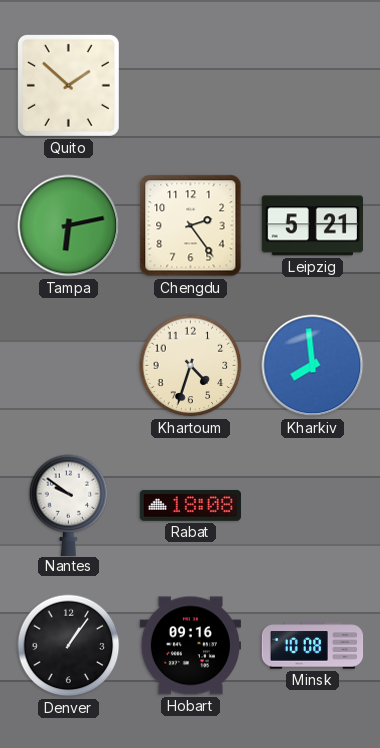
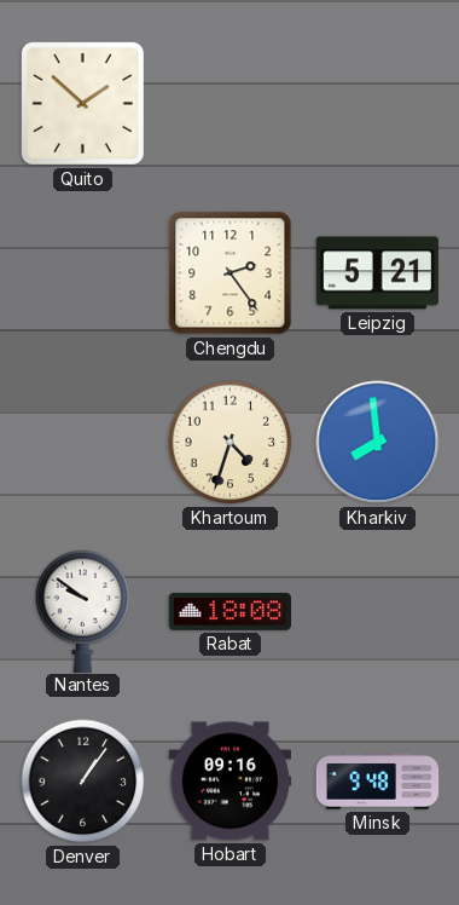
Tampa: 6:13 -> none (69, 226)
Minsk: 10:08 -> 9:48 (378, 782)
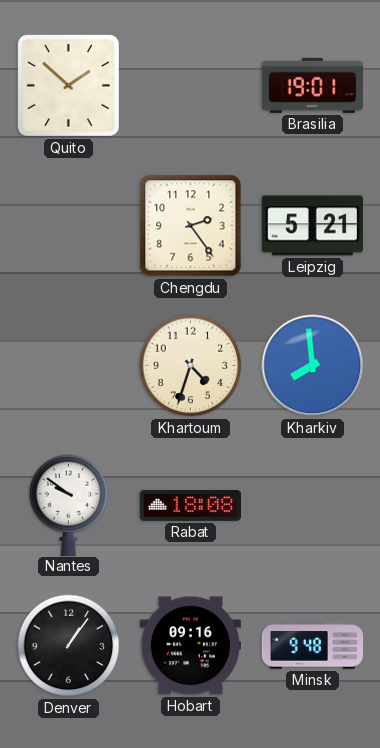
Brasilia: none -> 19:01 (312, 85)
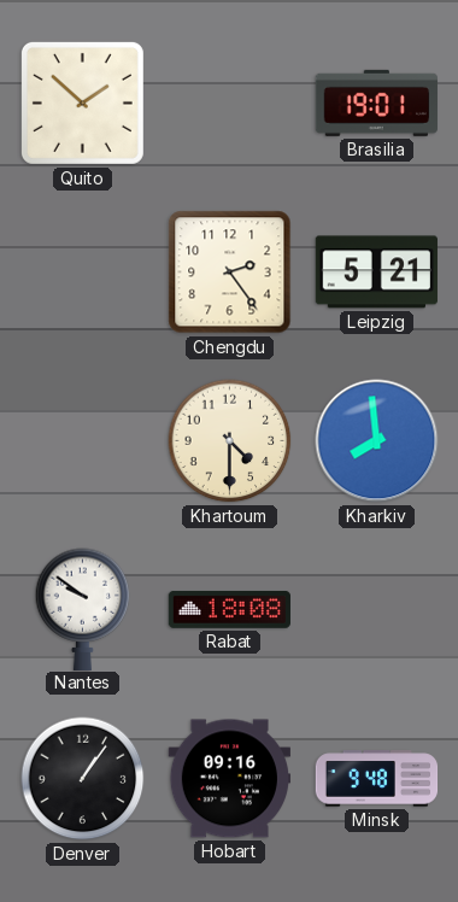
Khartoum: 4:33 -> 4:30 (230, 441)
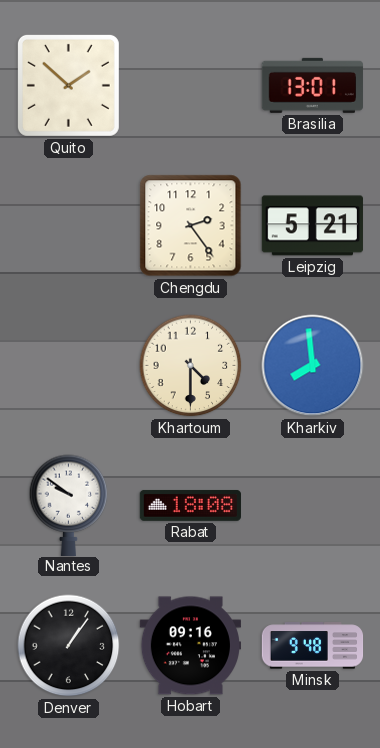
Brasilia: 19:01 -> 13:01 (312, 85)
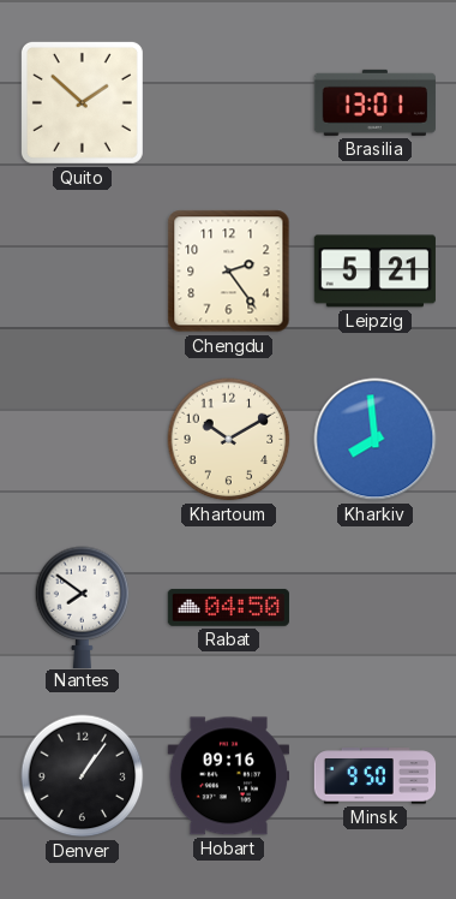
Khartoum: 4:30 -> 10:10 (229, 440)
Nantes: 9:51 -> 7:51 (83, 607)
Rabat: 18:08 -> 04:50 (228, 607)
Minsk: 9:48 -> 9:50 (376, 776)
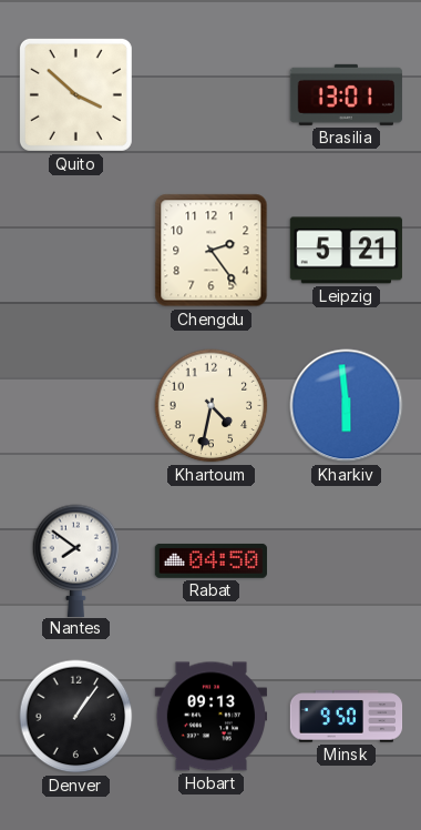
Quito: 1:52 -> 3:52 (75, 94)
Khartoum: 10:10 -> 4:32 (212, 406)
Kharkiv: 7:59 -> 5:59 (347, 406)
Hobart: 09:16 -> 09:13 (210, 717)
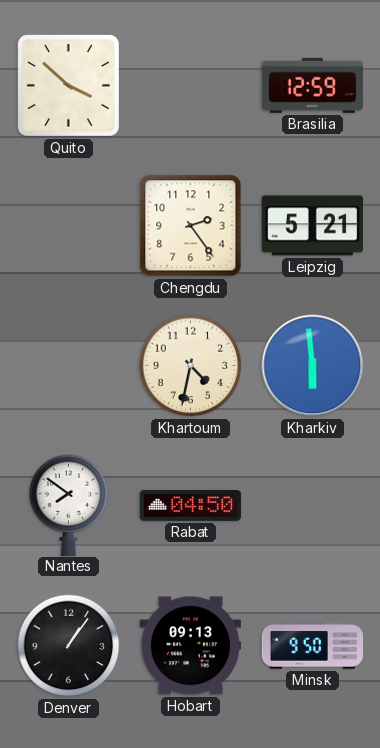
Brasilia: 13:01 -> 12:59 (312, 85)
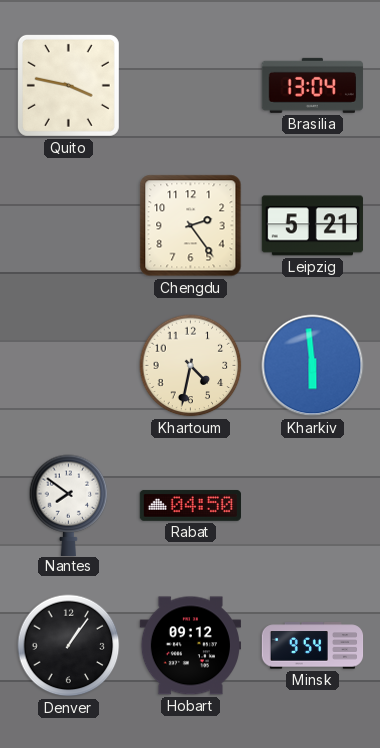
Quito: 3:52 -> 3:47 (68, 85)
Brasilia: 12:59 -> 13:04 (312, 85)
Hobart: 09:13 -> 09:12 (190, 646)
Minsk: 9:50 -> 9:54 (313, 646)
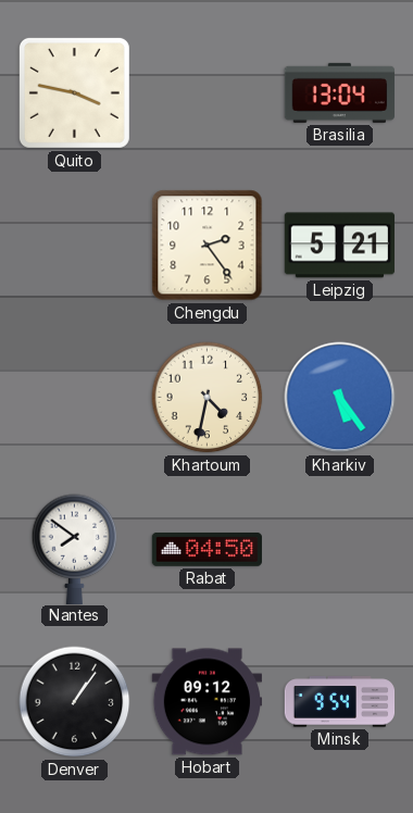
Kharkiv: 5:59 -> 5:24 (340, 398)
